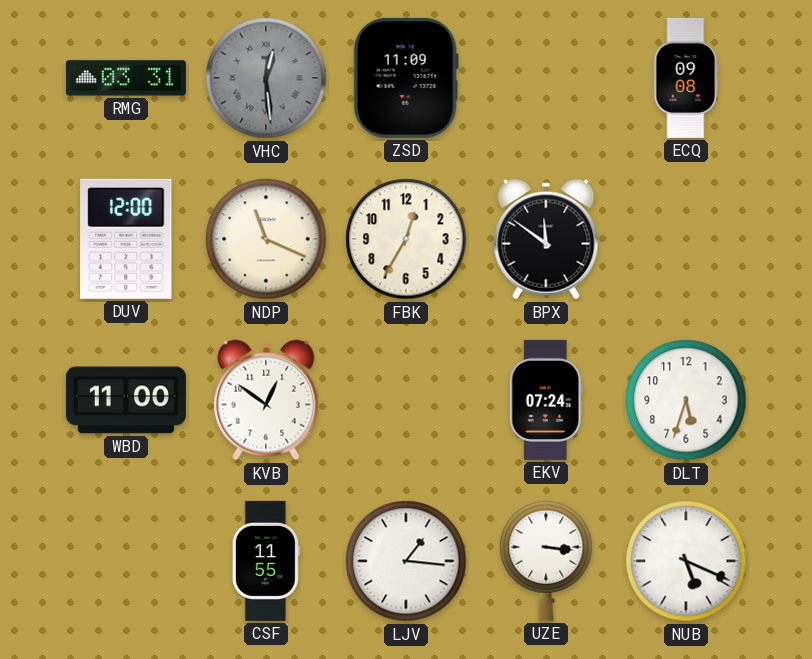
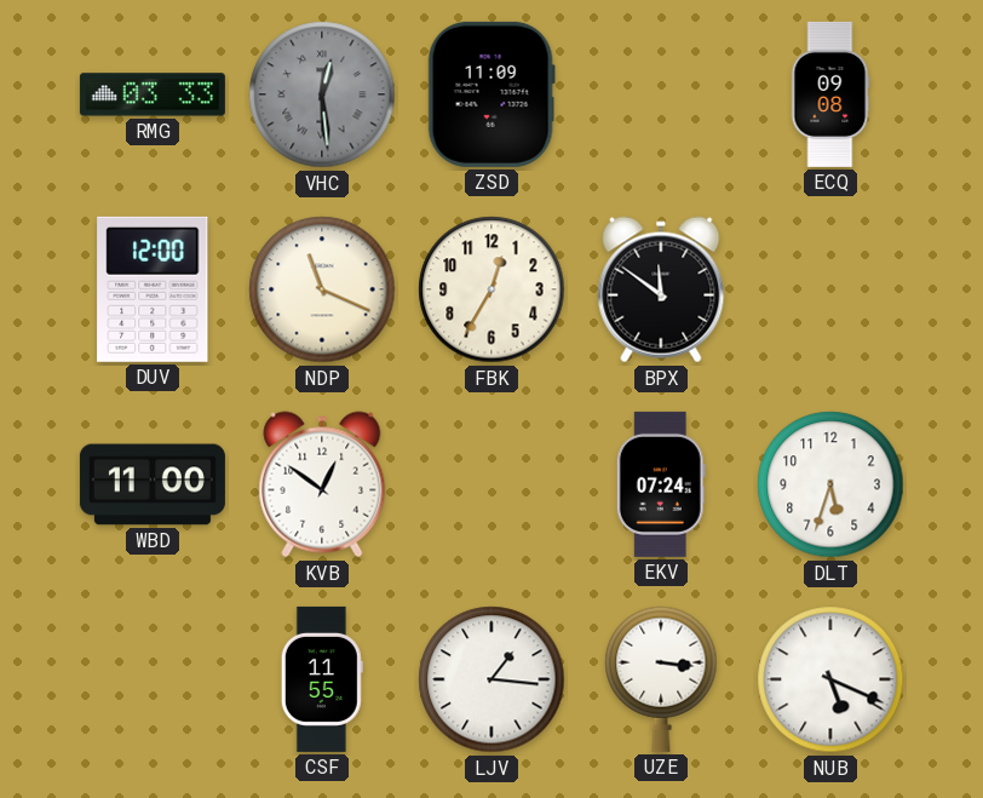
RMG: 03:31 -> 03:33 (153, 94)
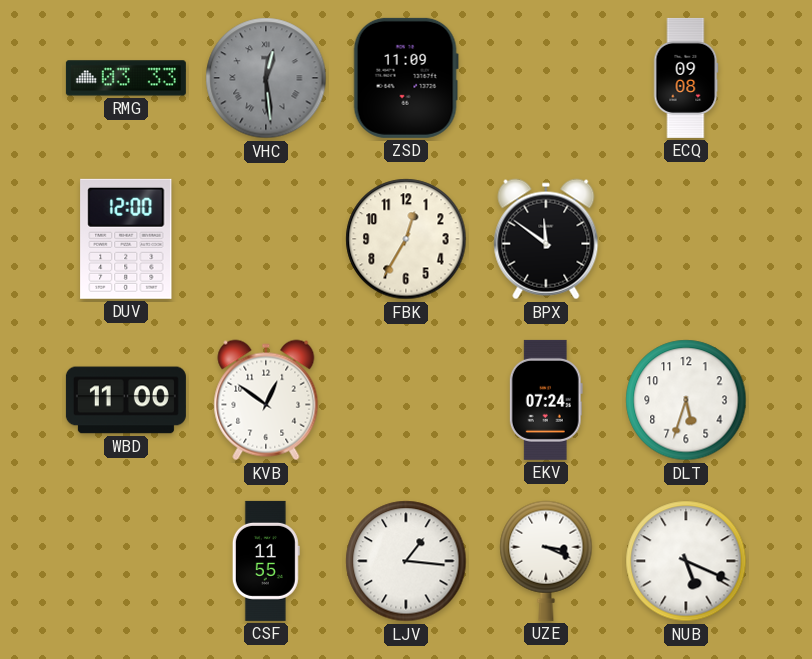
NDP: 11:19 -> none (322, 289)
UZE: 3:16 -> 3:19 (546, 561)
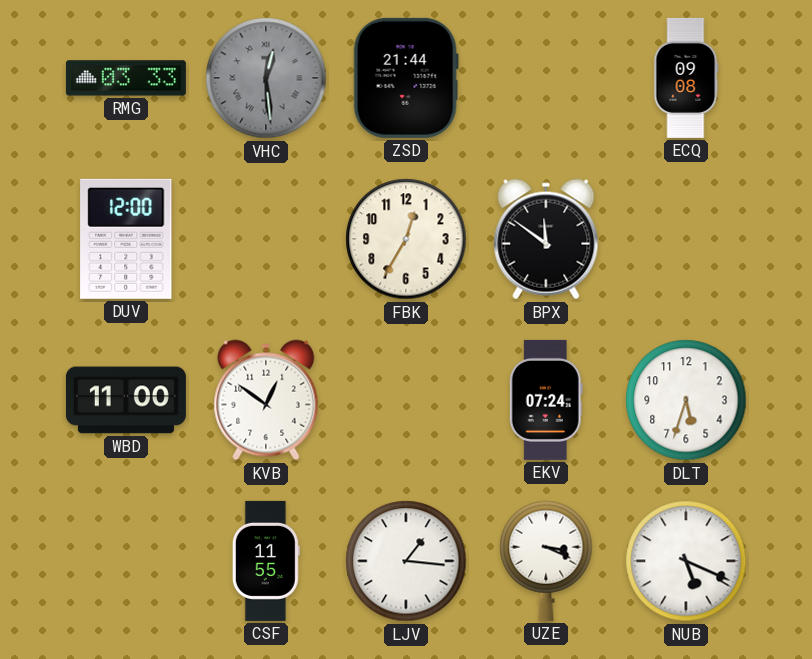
ZSD: 11:09 -> 21:44 (406, 78)
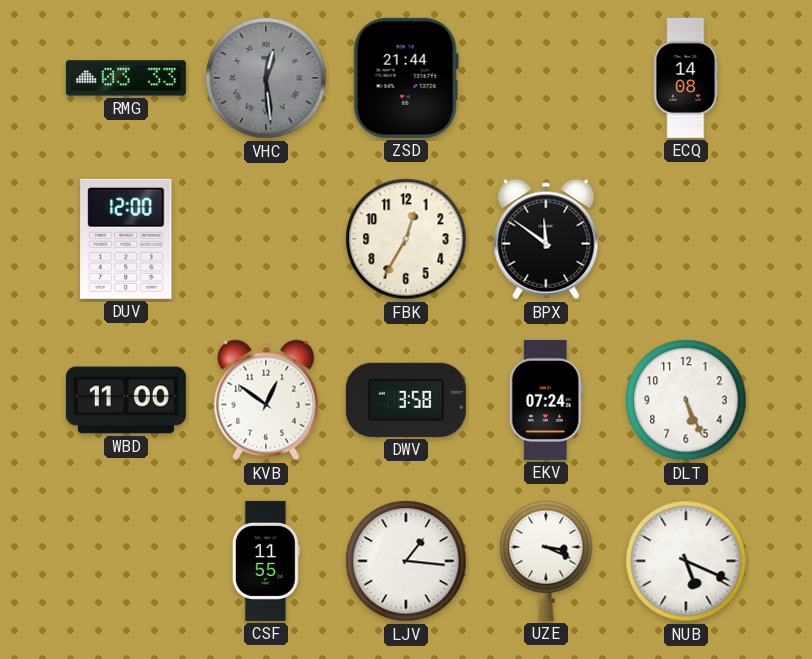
ECQ: 09:08 -> 14:08 (686, 78)
DWV: none -> 3:58 (406, 400)
DLT: 5:33 -> 5:26 (686, 400)
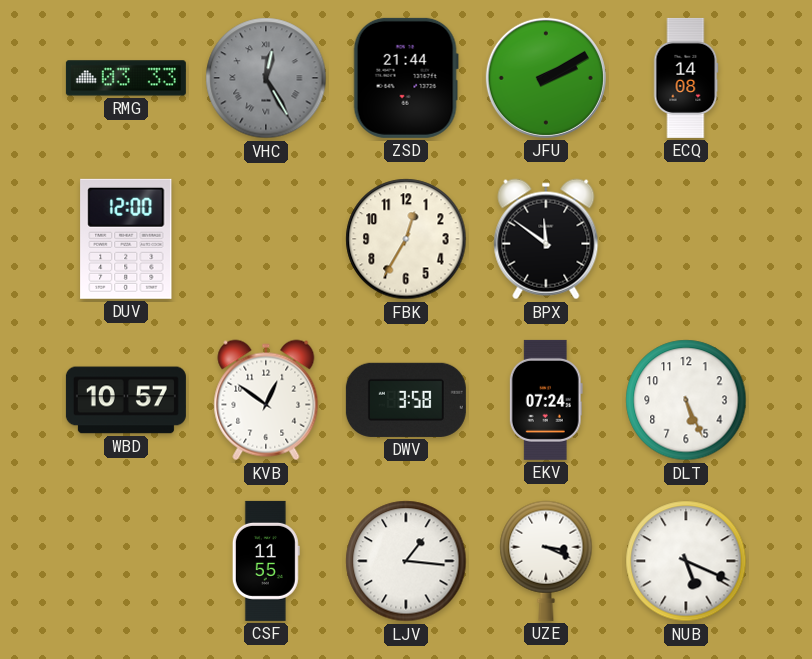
VHC: 12:29 -> 12:25 (266, 78)
JFU: none -> 2:10 (546, 78)
WBD: 11:00 -> 10:57 (126, 400)
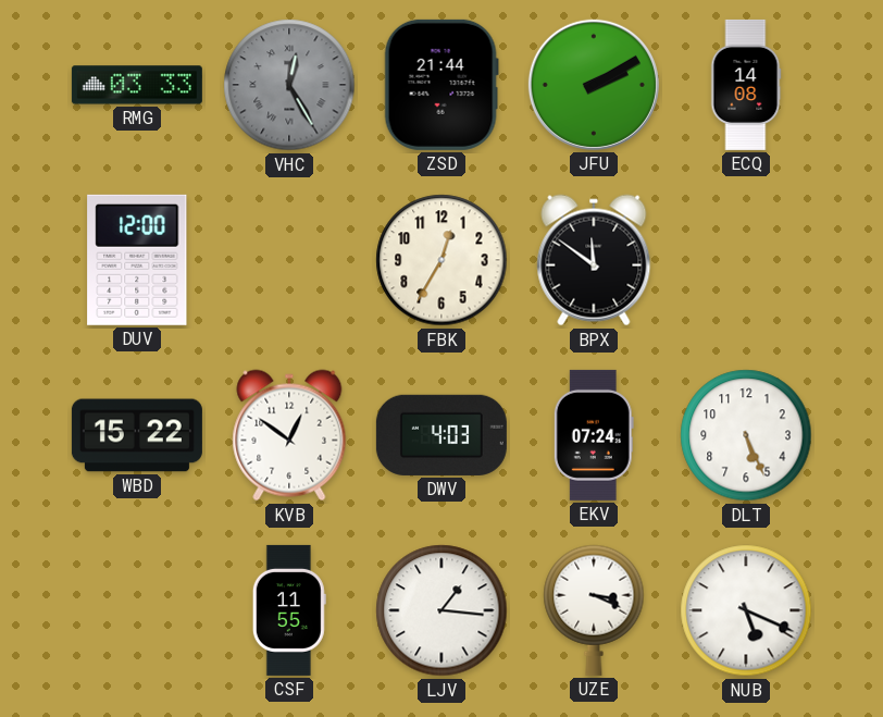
WBD: 10:57 -> 15:22 (137, 435)
DWV: 3:58 -> 4:03 (442, 435)
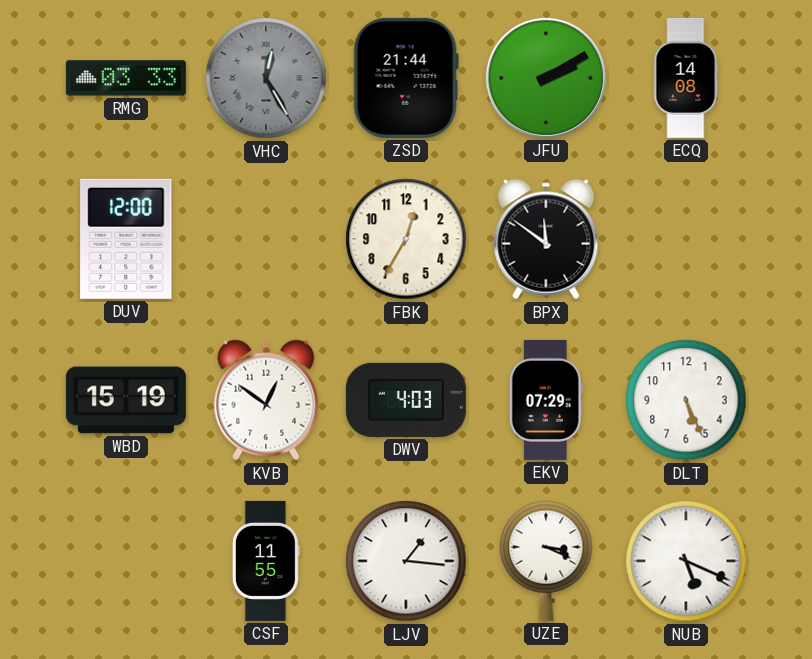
WBD: 15:22 -> 15:19 (126, 400)
EKV: 07:24 -> 07:29 (546, 400)
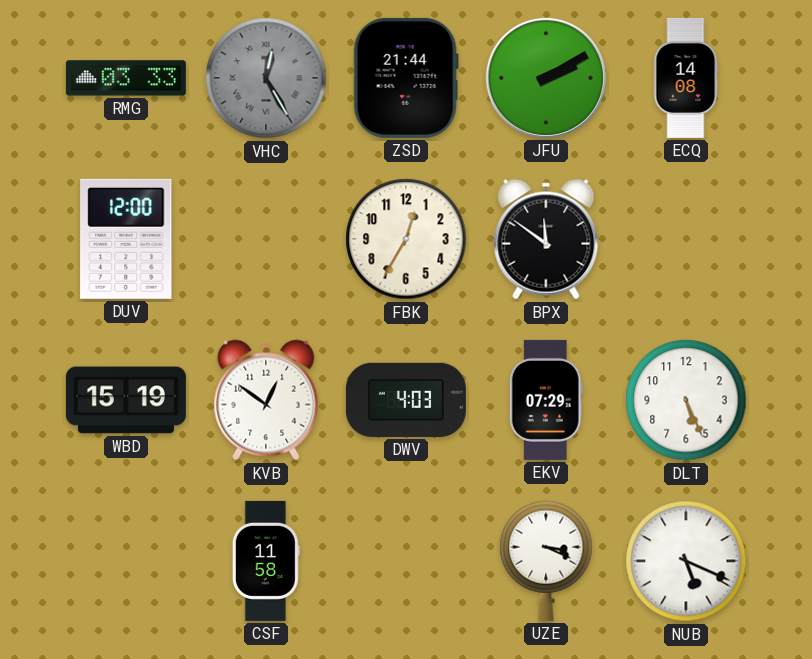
CSF: 11:55 -> 11:58 (266, 561)
LJV: 1:16 -> none (406, 561)
